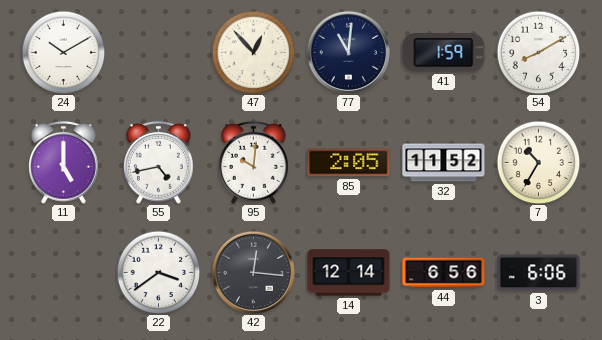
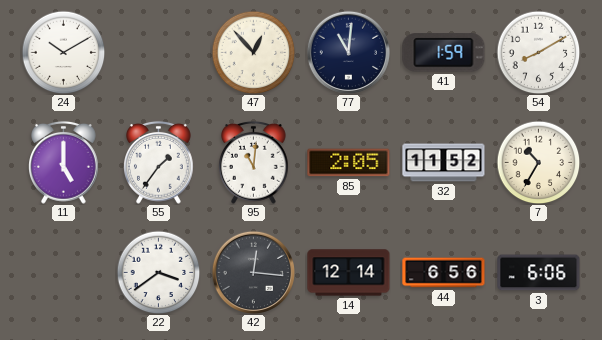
55: 4:43 -> 1:36 (159, 162)
95: 10:01 -> 11:01 (254, 162)
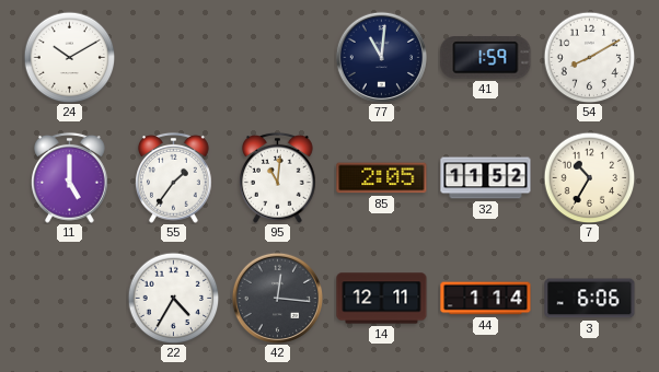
47: 12:53 -> none (253, 52)
22: 3:39 -> 4:35 (173, 298)
14: 12:14 -> 12:11 (382, 299)
44: 6:56 -> 1:14 (486, 299)
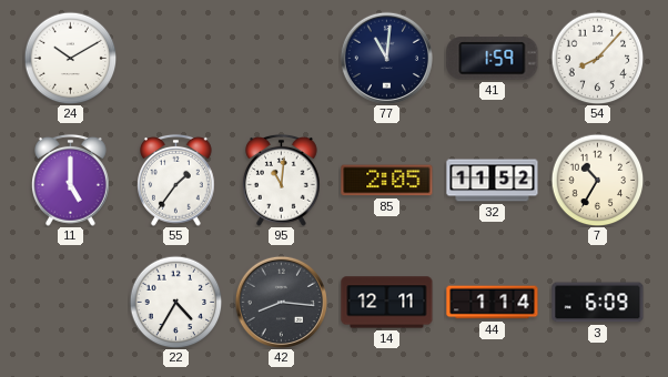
54: 8:10 -> 8:07 (597, 58)
42: 12:16 -> 8:16 (281, 302)
3: 6:06 -> 6:09 (598, 303)
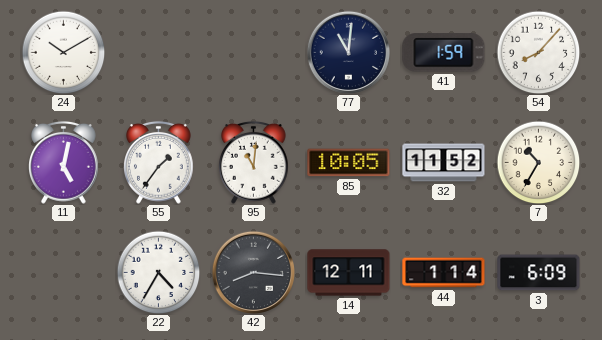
11: 5:00 -> 5:02 (64, 162)
85: 2:05 -> 10:05 (349, 163)
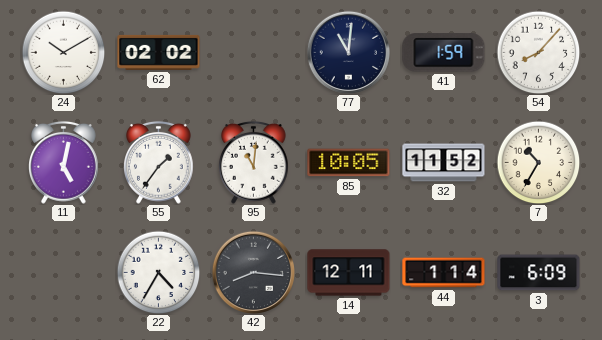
62: none -> 02:02 (159, 52)
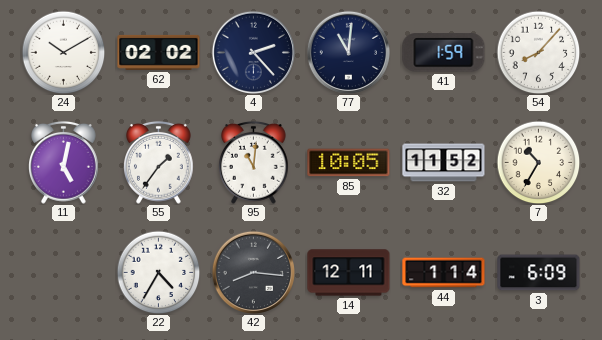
4: none -> 2:23 (253, 52)
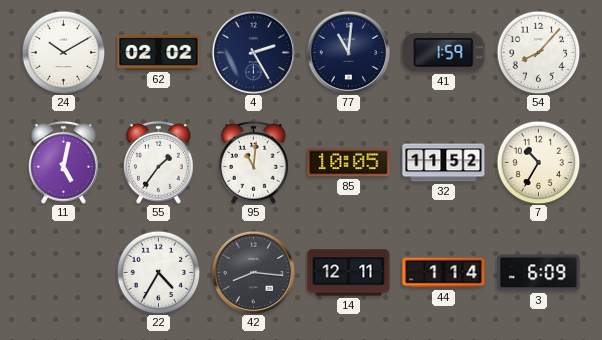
4: 2:23 -> 2:25 (253, 52)
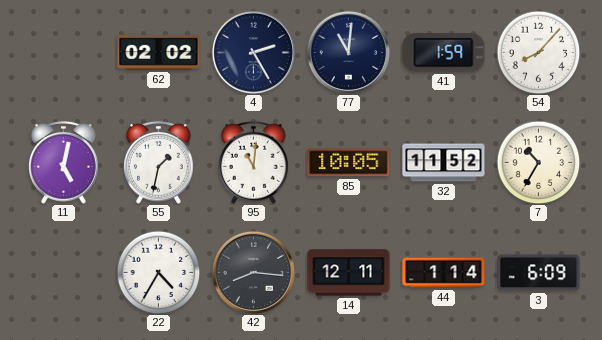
24: 10:10 -> none (63, 52)
55: 1:36 -> 1:32 (159, 162)
